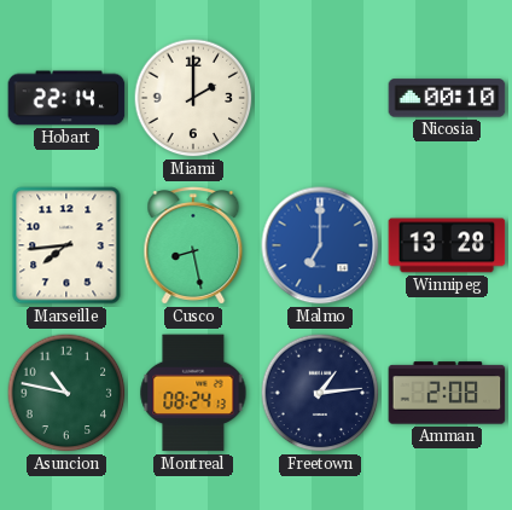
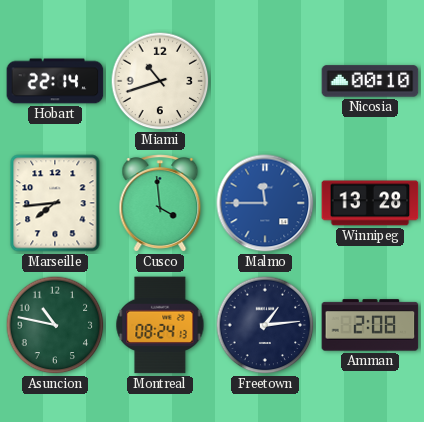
Miami: 2:00 -> 10:42 (160, 81)
Cusco: 8:28 -> 3:59 (160, 203)
Malmo: 7:00 -> 11:45 (265, 203)
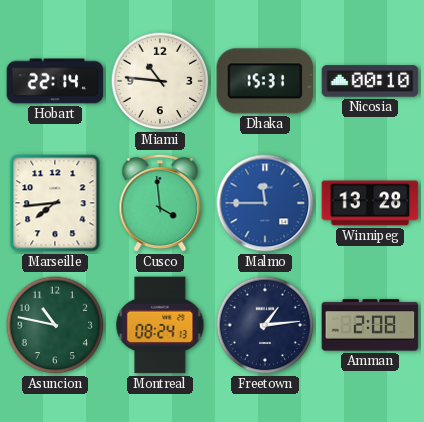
Miami: 10:42 -> 10:46 (160, 81)
Dhaka: none -> 15:31 (265, 81)
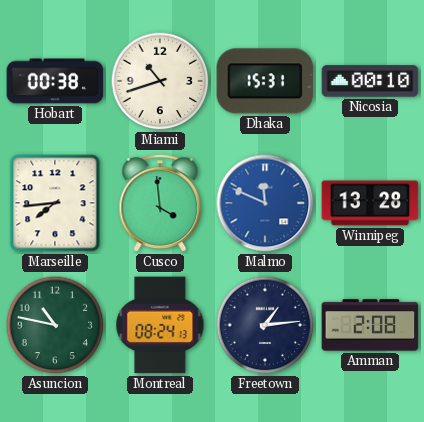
Hobart: 22:14 -> 00:38 (55, 81)
Miami: 10:46 -> 10:42 (160, 81)
Malmo: 11:45 -> 11:49 (265, 203)
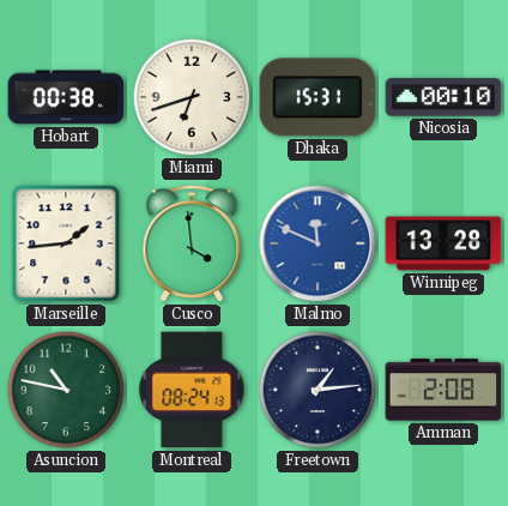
Miami: 10:42 -> 6:42 (192, 97)
Marseille: 7:44 -> 1:44 (66, 243)
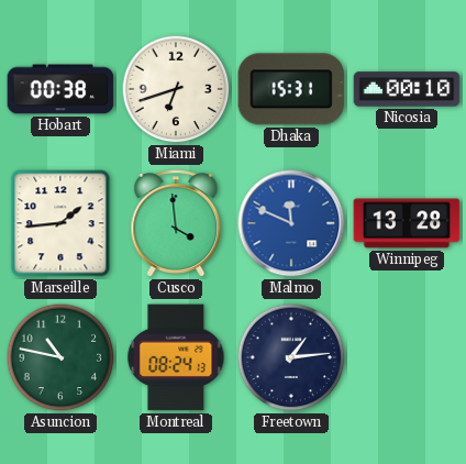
Amman: 2:08 -> none (443, 390)
